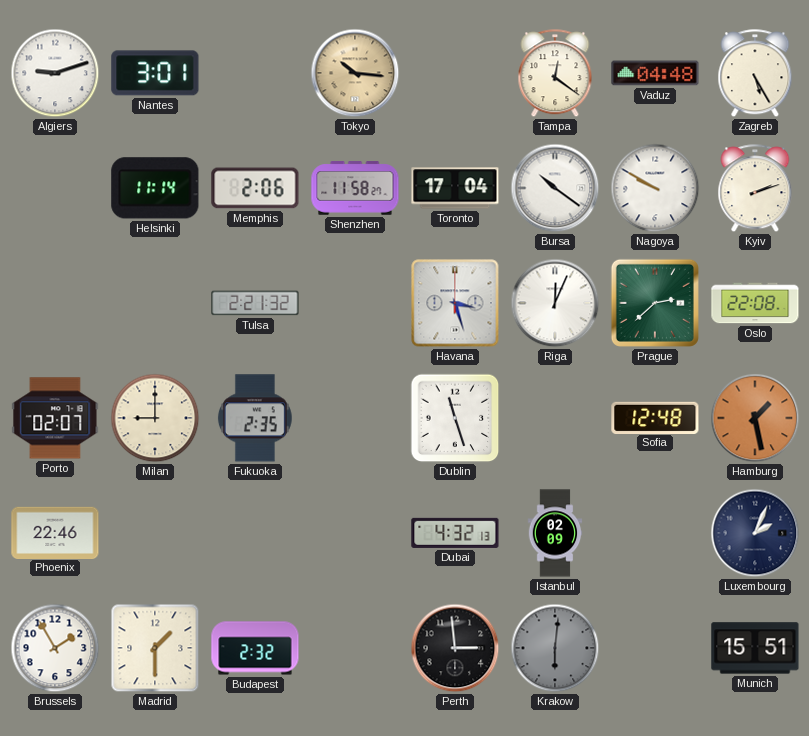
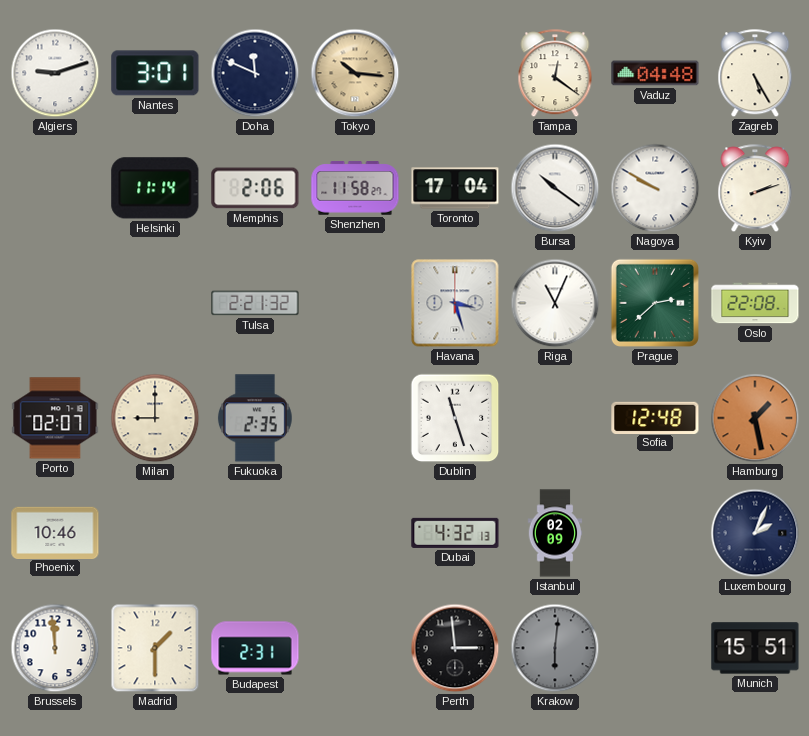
Doha: none -> 11:49 (255, 73)
Riga: 12:04 -> 11:04 (555, 303)
Phoenix: 22:46 -> 10:46 (55, 532)
Brussels: 1:55 -> 11:59 (55, 648)
Budapest: 2:32 -> 2:31 (255, 648)
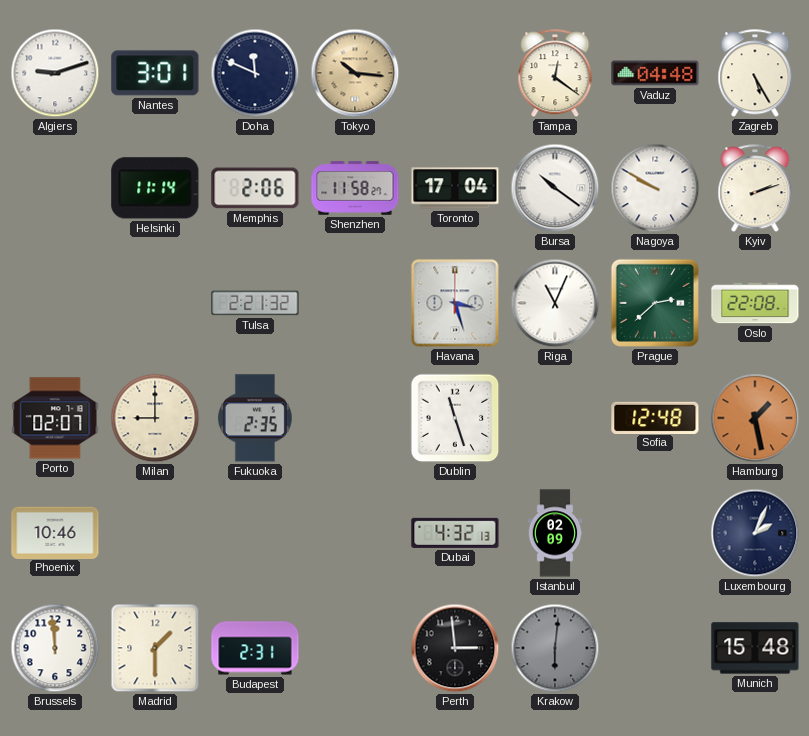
Munich: 15:51 -> 15:48 (755, 648)
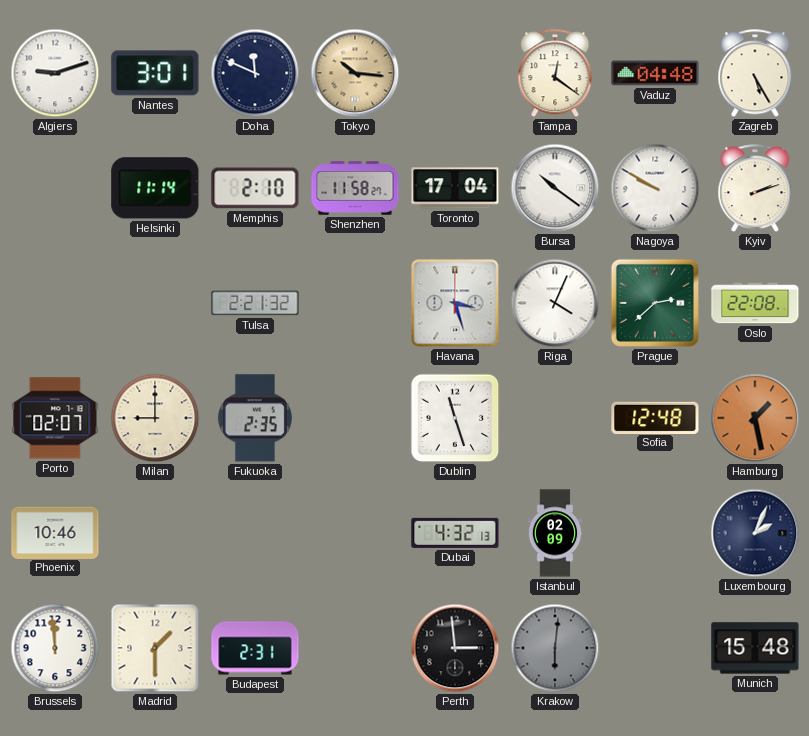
Memphis: 2:06 -> 2:10 (255, 188)
Riga: 11:04 -> 4:04 (555, 303)
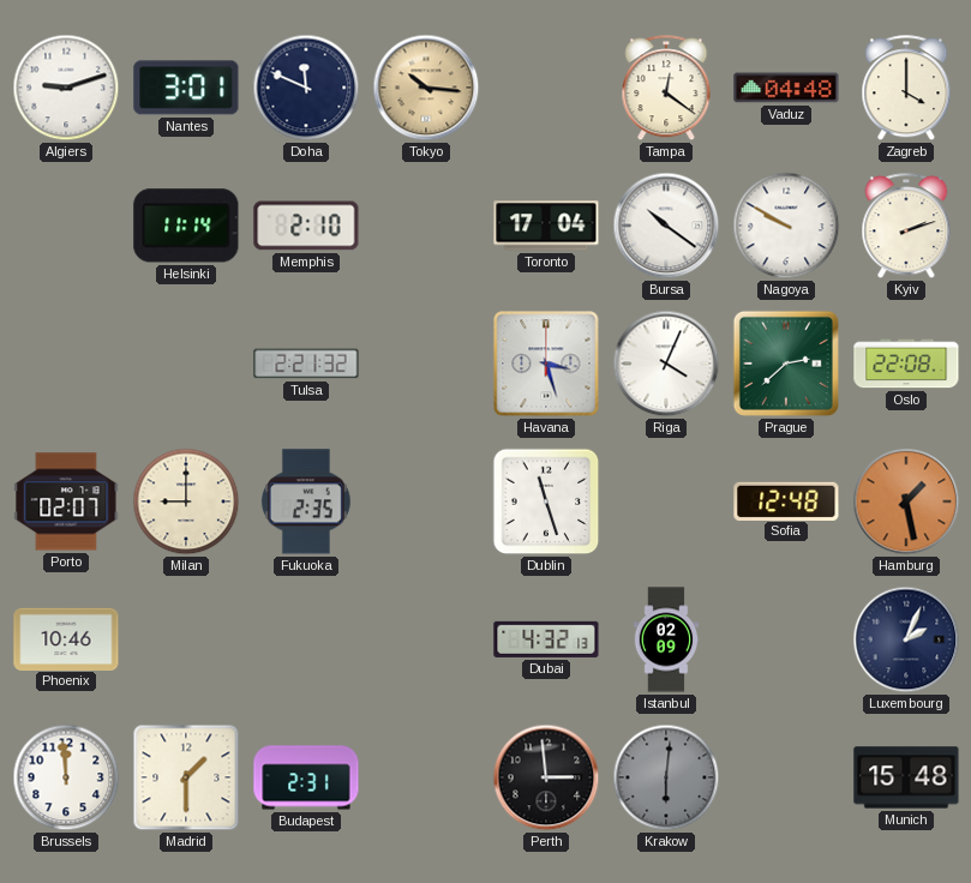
Zagreb: 5:25 -> 4:00 (906, 89)
Shenzhen: 11:58 -> none (355, 188)
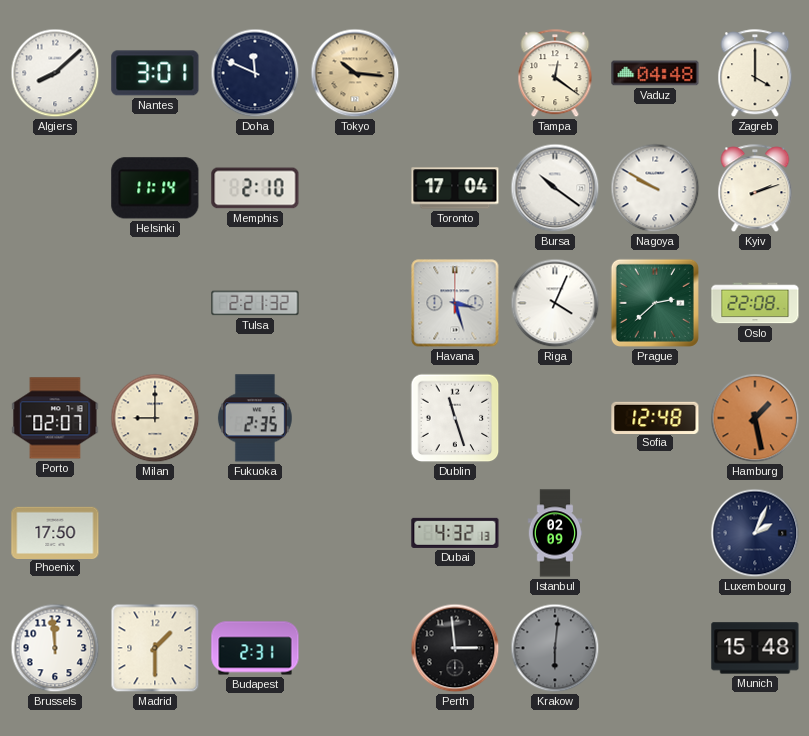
Algiers: 9:12 -> 8:08 (55, 73)
Phoenix: 10:46 -> 17:50 (55, 532)
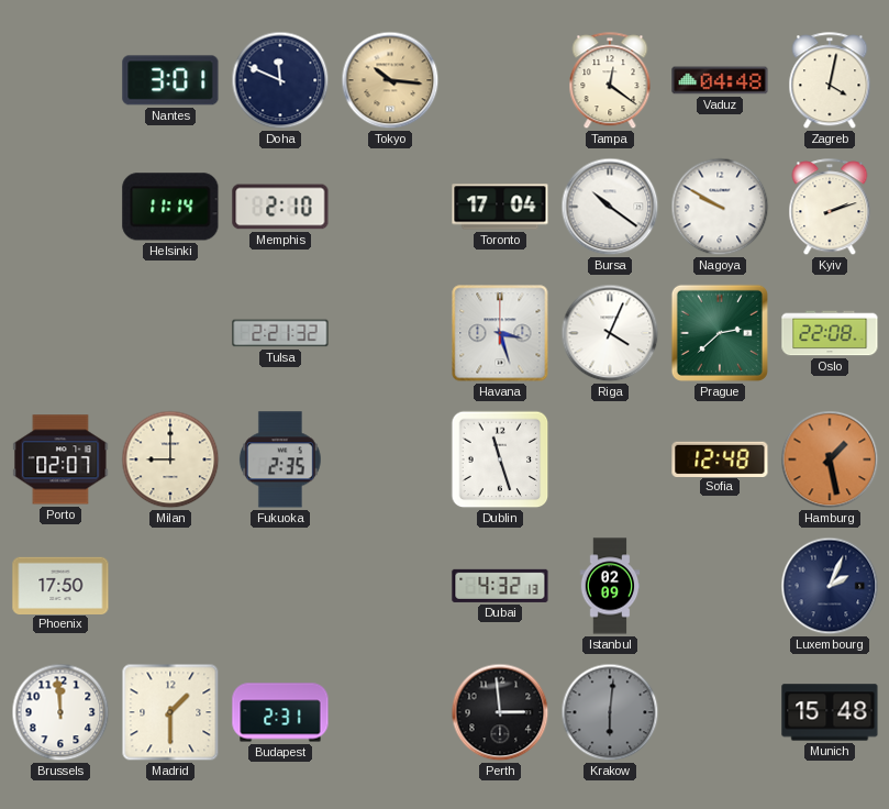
Algiers: 8:08 -> none (55, 73)
Zagreb: 4:00 -> 4:02 (830, 81)
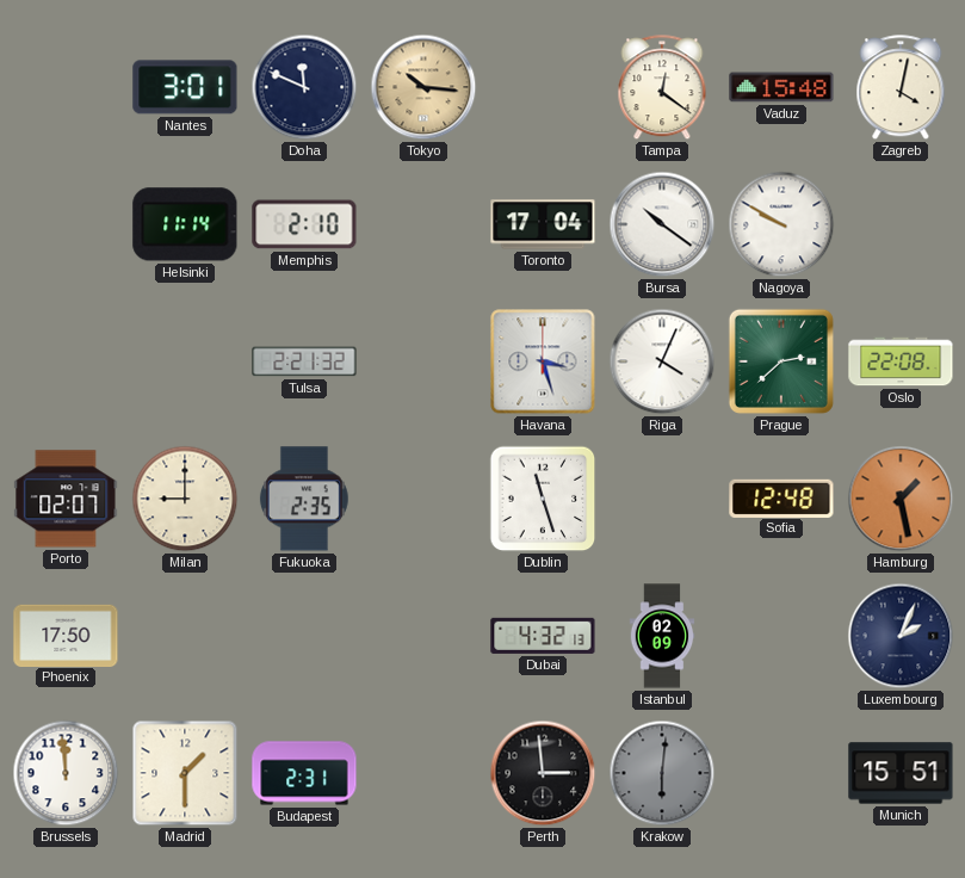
Vaduz: 04:48 -> 15:48 (781, 87)
Kyiv: 2:12 -> none (830, 208)
Munich: 15:48 -> 15:51 (901, 773)
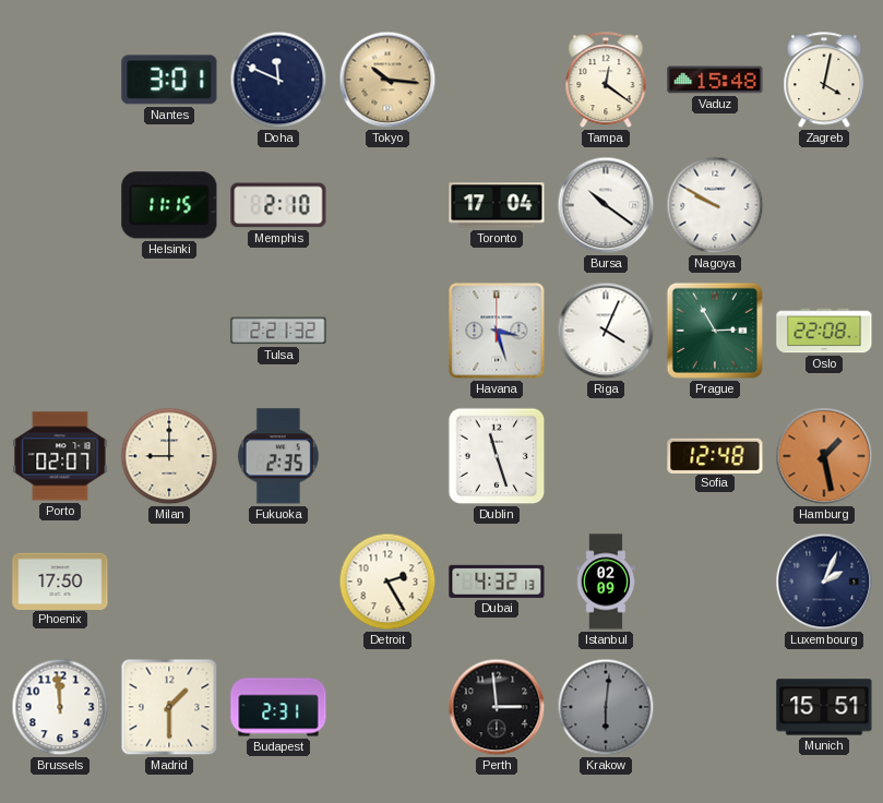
Helsinki: 11:14 -> 11:15 (169, 205)
Prague: 2:38 -> 2:55 (715, 331)
Detroit: none -> 2:25 (387, 582)
